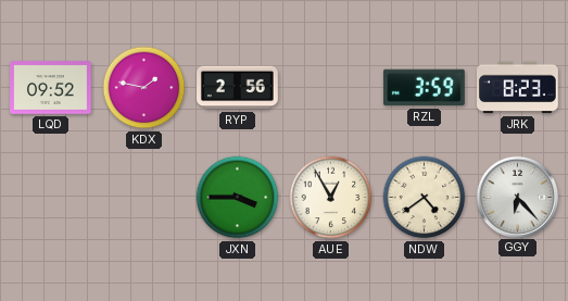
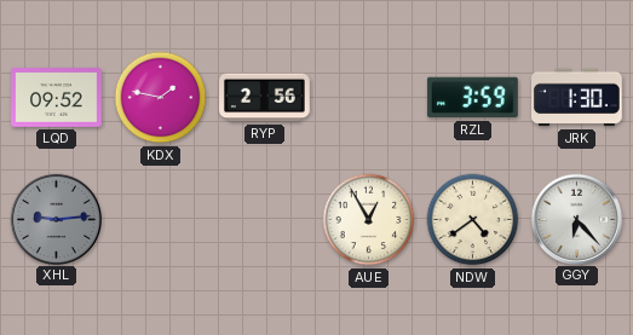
JRK: 8:23 -> 1:30 (577, 98)
XHL: none -> 9:14 (56, 219)
JXN: 3:45 -> none (238, 198)
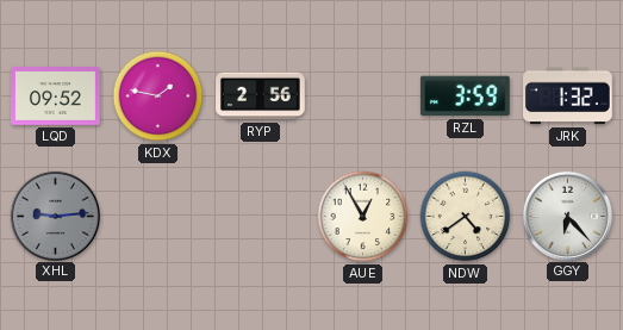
JRK: 1:30 -> 1:32 (568, 96)
